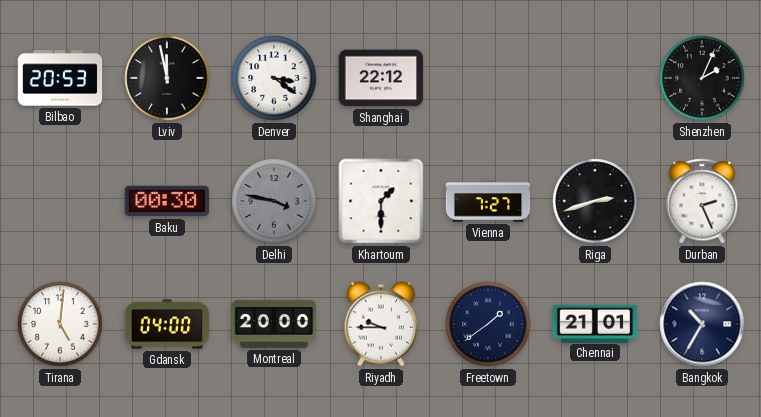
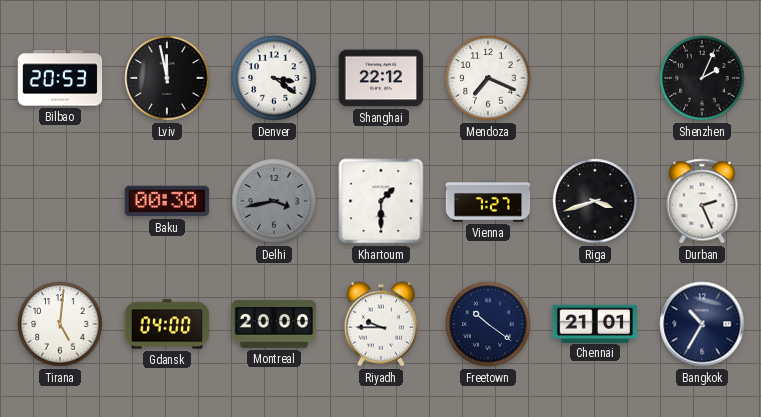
Mendoza: none -> 7:19 (488, 78)
Delhi: 3:47 -> 3:43 (274, 201)
Riga: 2:42 -> 3:42 (595, 201)
Freetown: 1:39 -> 10:21 (488, 324)
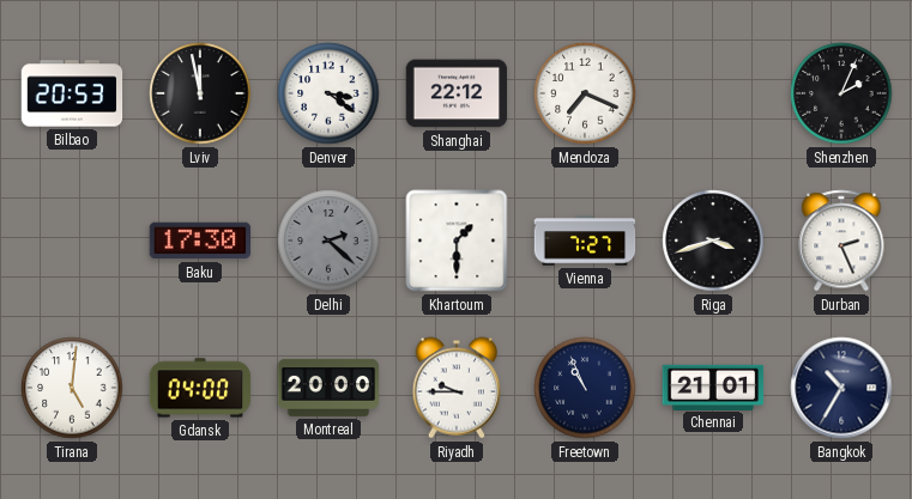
Baku: 00:30 -> 17:30 (200, 241)
Delhi: 3:43 -> 2:22 (328, 241)
Freetown: 10:21 -> 10:56 (585, 388)
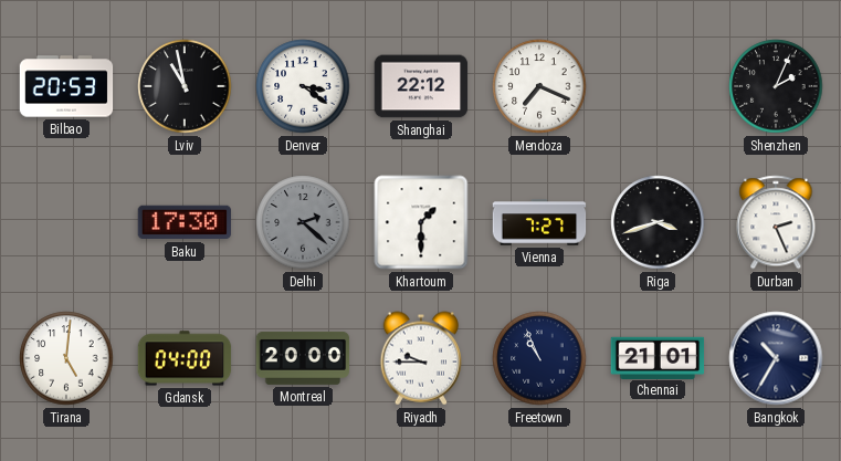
Lviv: 11:58 -> 10:58 (185, 86)
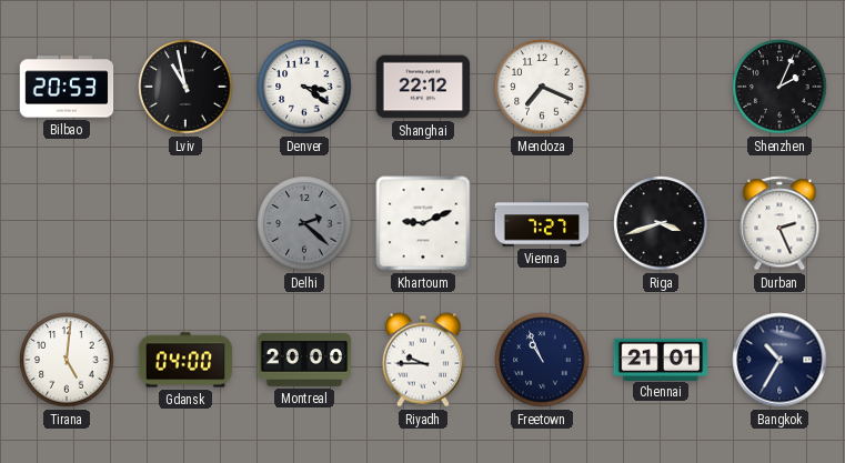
Baku: 17:30 -> none (185, 222)
Khartoum: 1:30 -> 9:11 (423, 223)
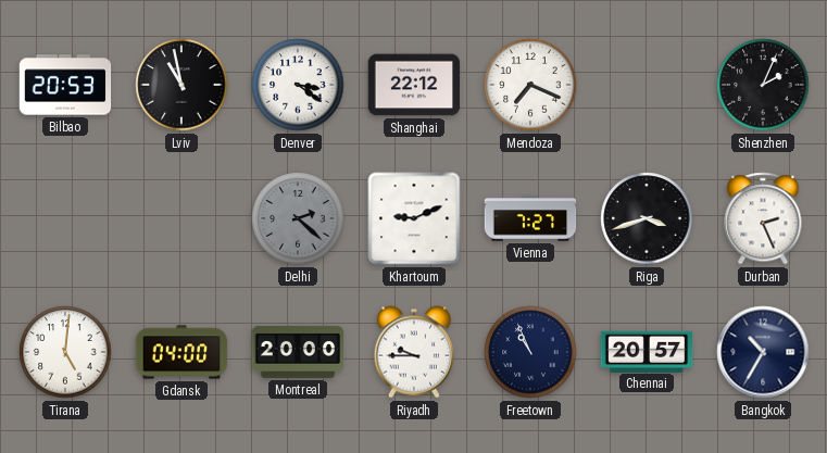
Chennai: 21:01 -> 20:57 (647, 351)
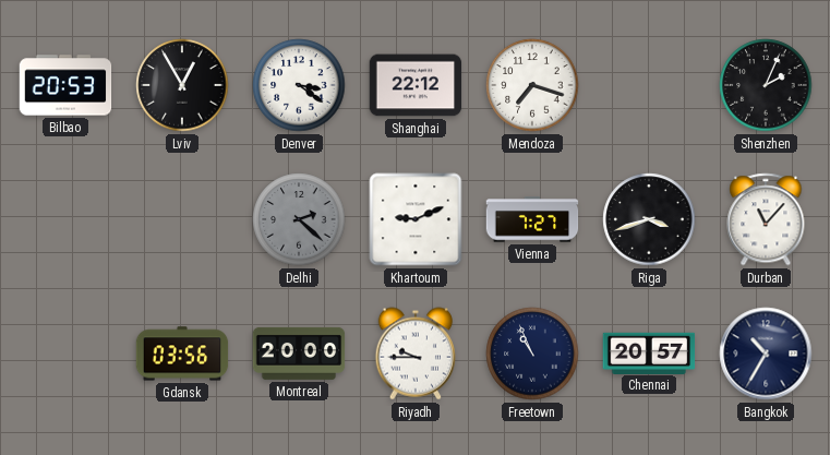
Lviv: 10:58 -> 12:55 (182, 85)
Mendoza: 7:19 -> 7:18 (532, 85)
Durban: 2:26 -> 11:07 (766, 219)
Tirana: 5:01 -> none (65, 352)
Gdansk: 04:00 -> 03:56 (182, 354)
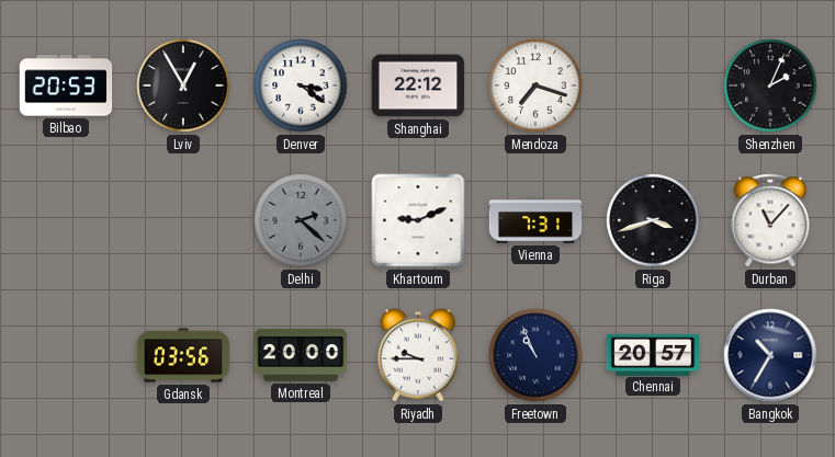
Vienna: 7:27 -> 7:31 (535, 220)
